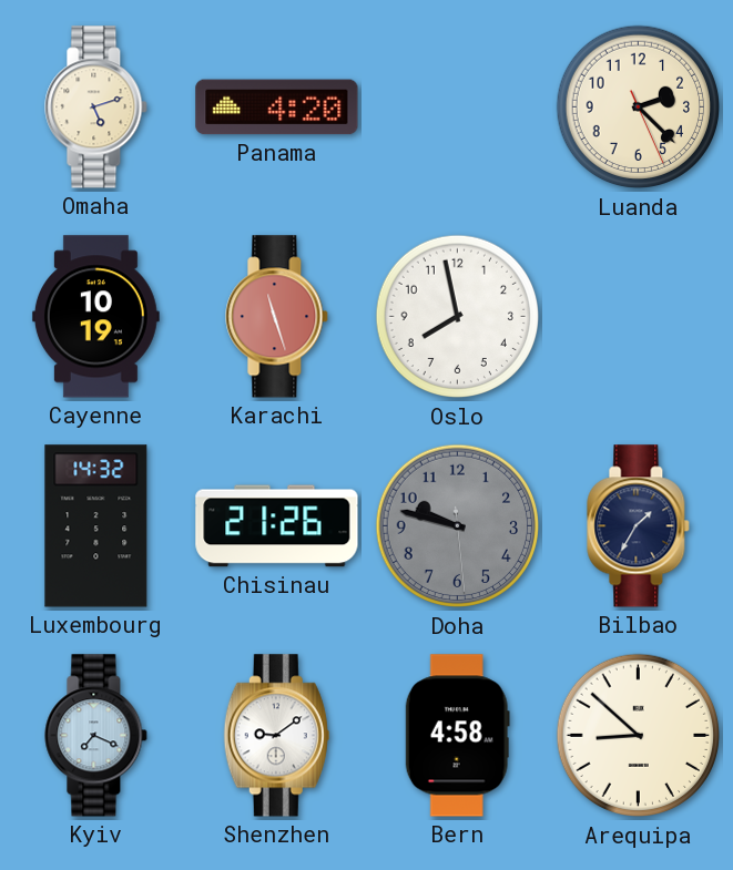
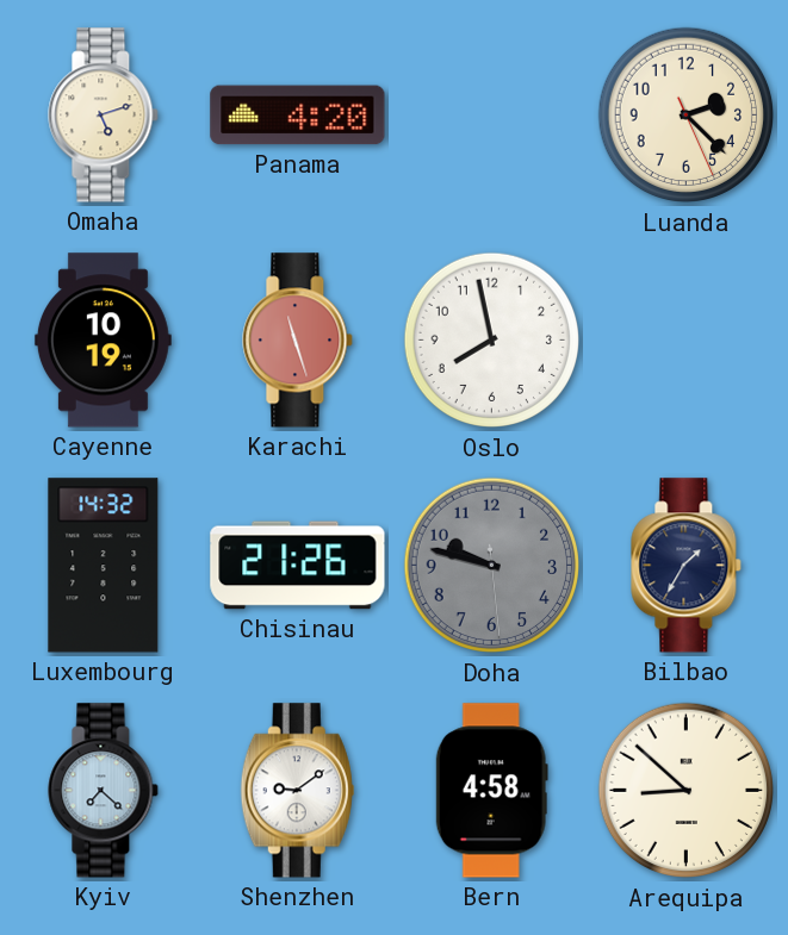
Kyiv: 7:19 -> 7:22 (104, 791)
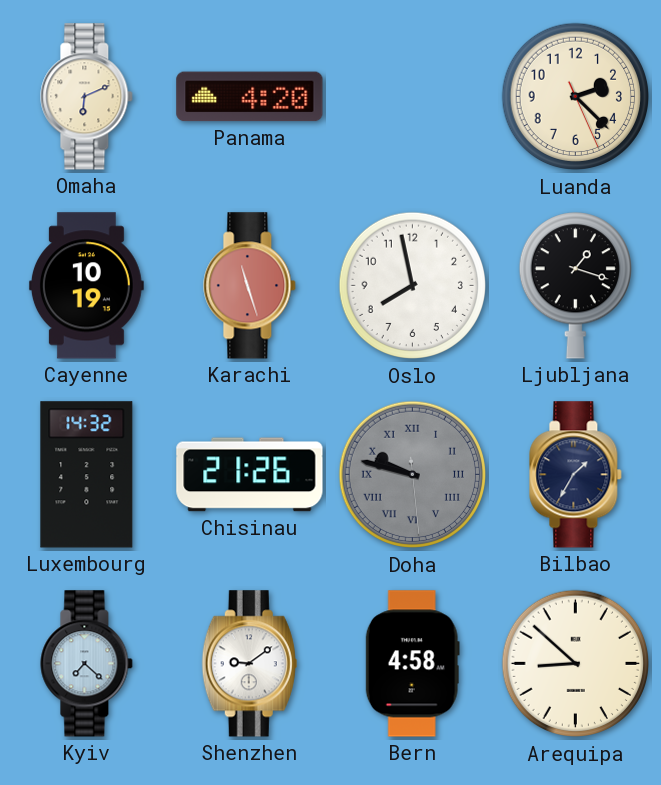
Omaha: 5:12 -> 6:11 (87, 97)
Ljubljana: none -> 1:18 (575, 286)
Doha numerals: Arabic -> Roman (413, 475)
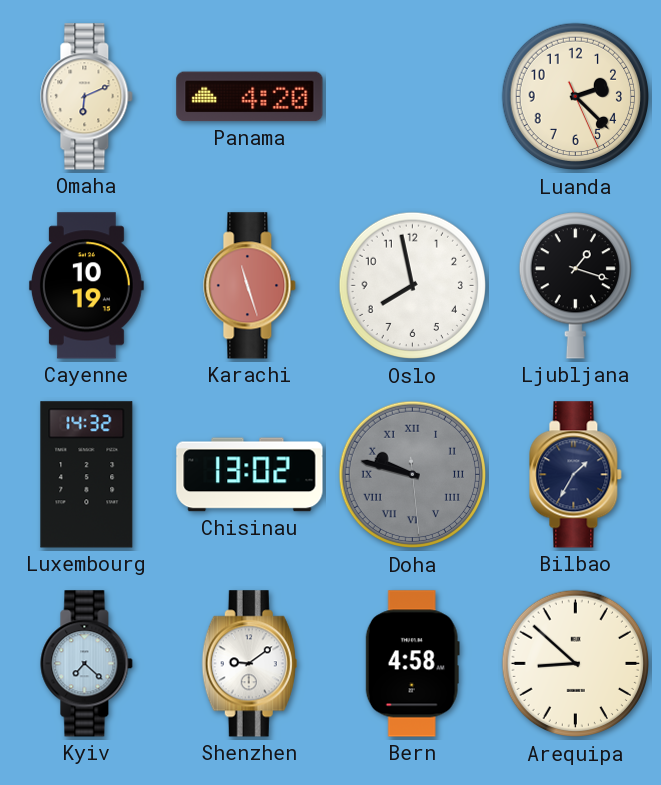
Chisinau: 21:26 -> 13:02 (250, 475)
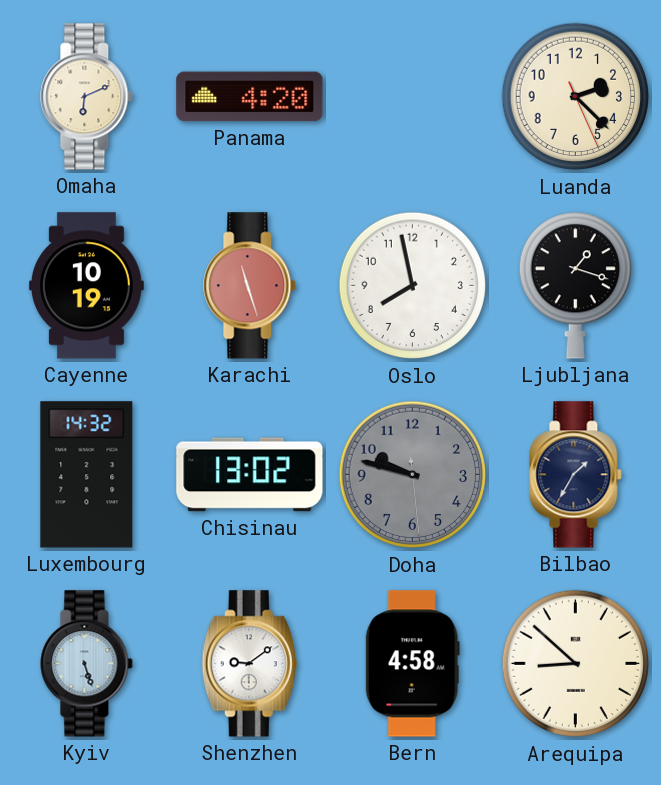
Doha numerals: Roman -> Arabic (413, 475)
Kyiv: 7:22 -> 5:27 (87, 664)
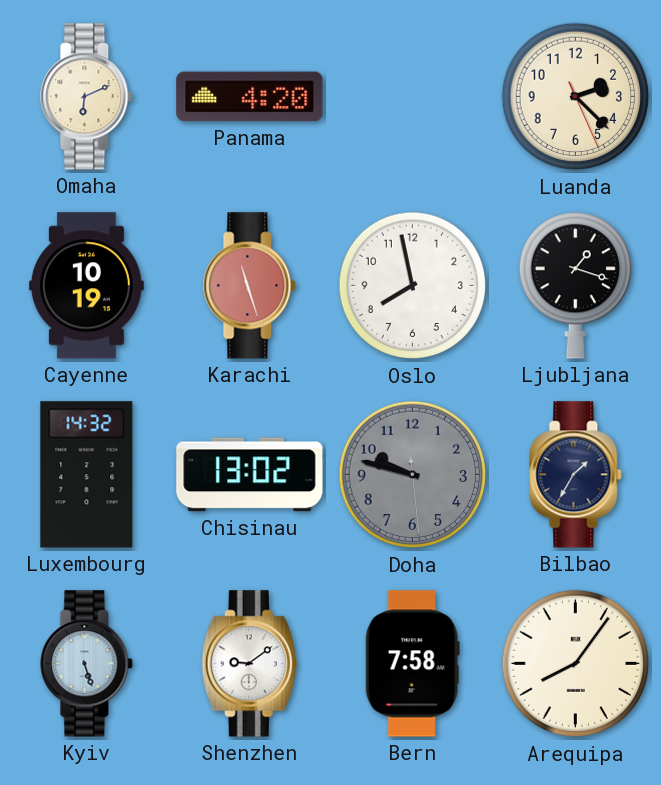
Bern: 4:58 -> 7:58 (412, 664)
Arequipa: 8:52 -> 8:06 (576, 664)
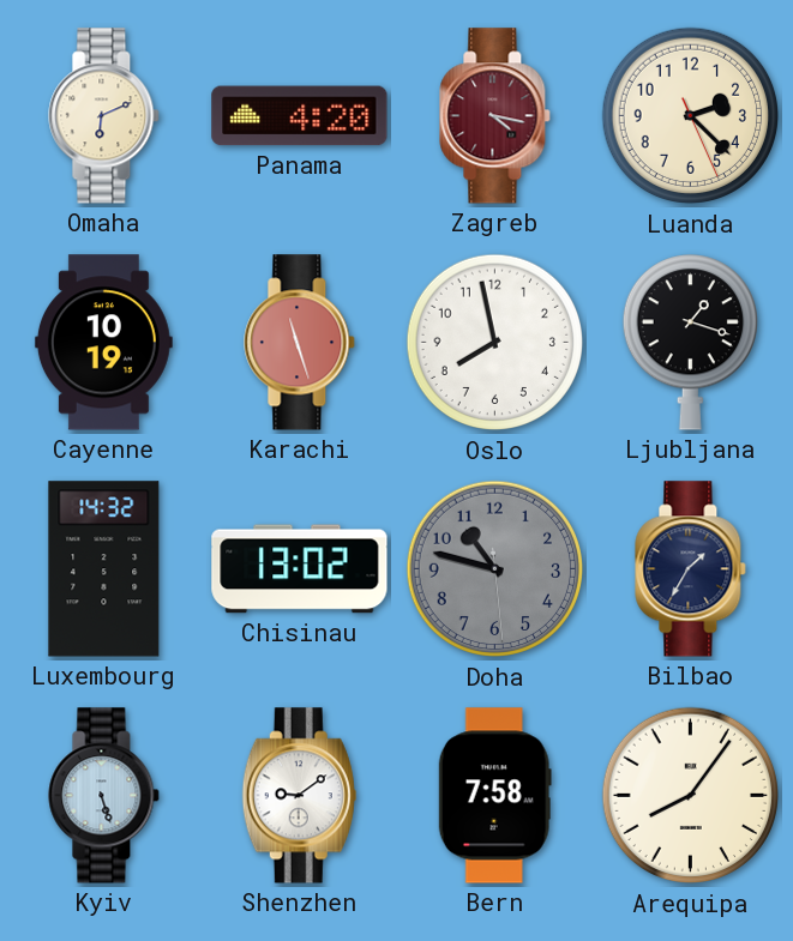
Zagreb: none -> 4:17 (495, 116)
Doha: 9:47 -> 10:47 (495, 569)
